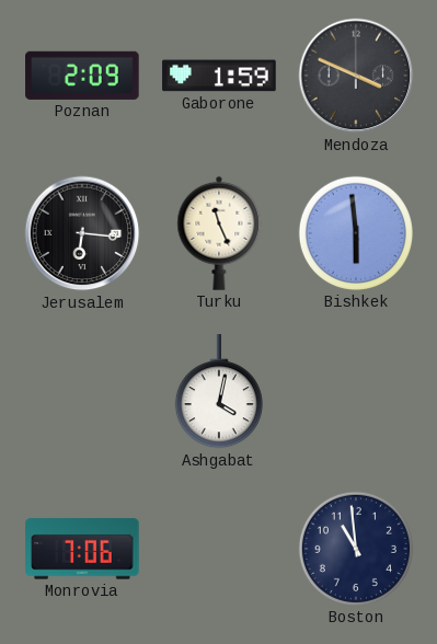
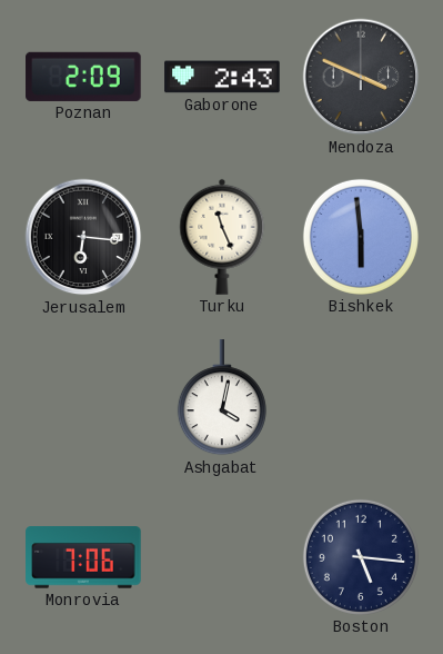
Gaborone: 1:59 -> 2:43 (222, 77)
Boston: 10:59 -> 5:16 (361, 557)
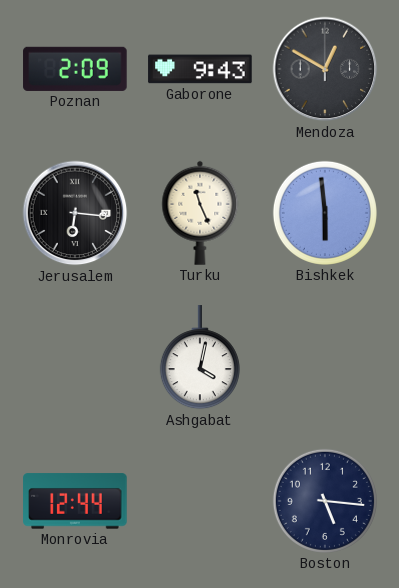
Gaborone: 2:43 -> 9:43 (200, 69)
Mendoza: 3:49 -> 12:50 (325, 69)
Monrovia: 7:06 -> 12:44 (75, 501)
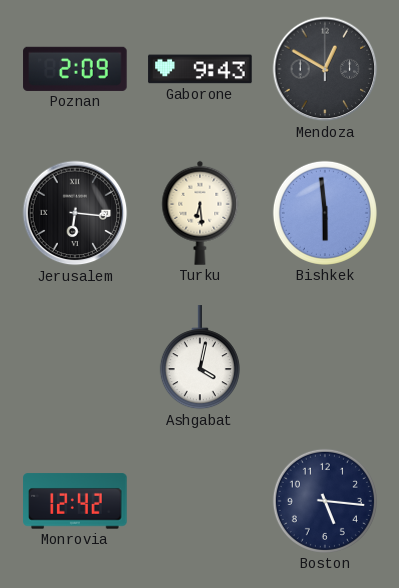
Turku: 11:26 -> 6:29 (200, 213)
Monrovia: 12:44 -> 12:42 (75, 501)
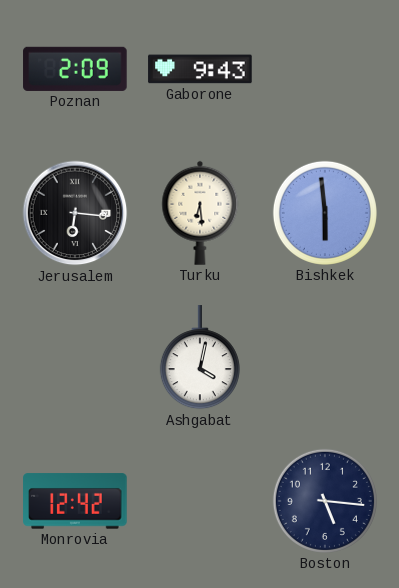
Mendoza: 12:50 -> none (325, 69)
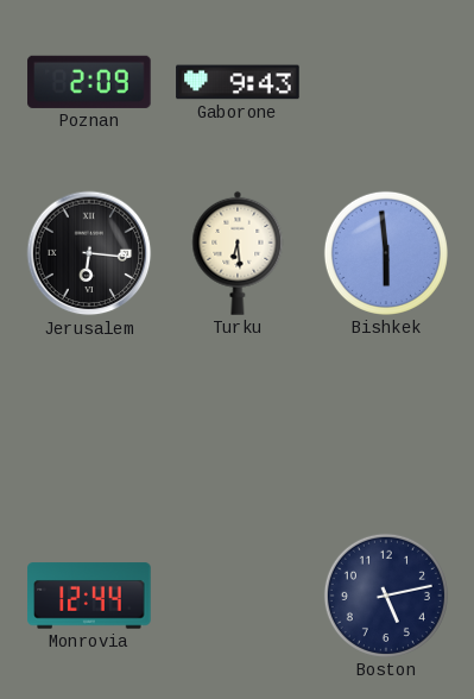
Ashgabat: 4:02 -> none (200, 358)
Monrovia: 12:42 -> 12:44 (89, 596)
Boston: 5:16 -> 5:13 (386, 596)
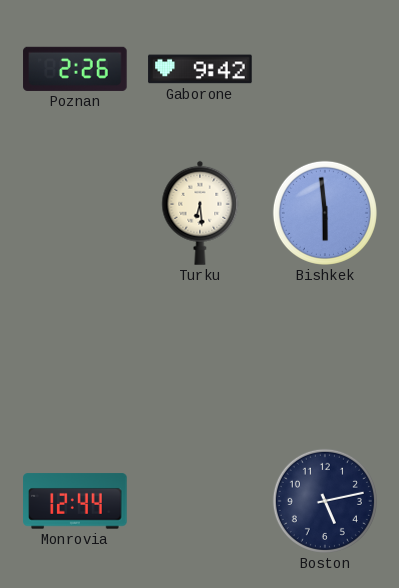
Poznan: 2:09 -> 2:26 (75, 69)
Gaborone: 9:43 -> 9:42 (200, 69)
Jerusalem: 6:16 -> none (89, 253)
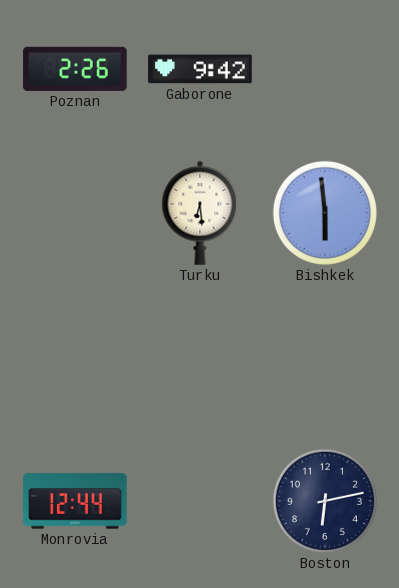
Boston: 5:13 -> 6:13 (325, 501)
